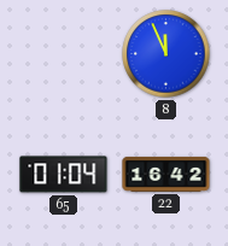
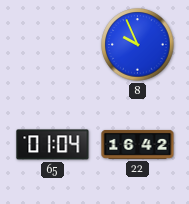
8: 11:56 -> 9:56 (138, 45)
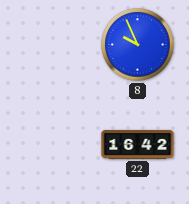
65: 01:04 -> none (53, 145)
